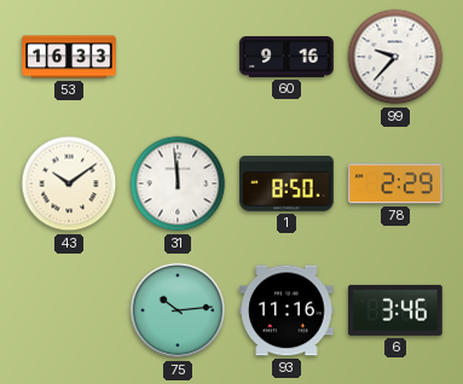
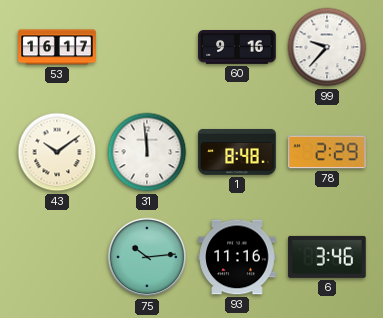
53: 16:33 -> 16:17 (57, 47)
1: 8:50 -> 8:48 (237, 152)
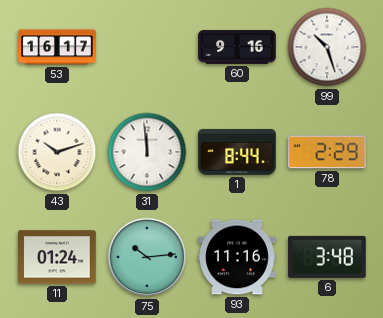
99: 9:37 -> 10:27 (327, 47)
43: 10:09 -> 10:12 (57, 152)
1: 8:48 -> 8:44 (237, 152)
11: none -> 01:24 (57, 257)
6: 3:46 -> 3:48 (327, 257)
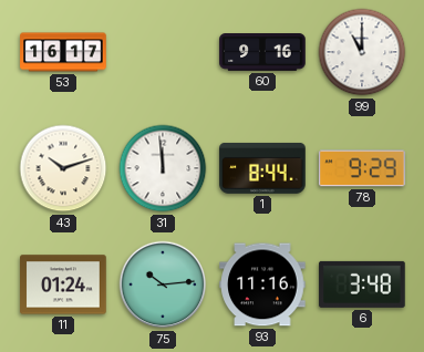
99: 10:27 -> 11:00 (362, 52)
78: 2:29 -> 9:29 (362, 168)
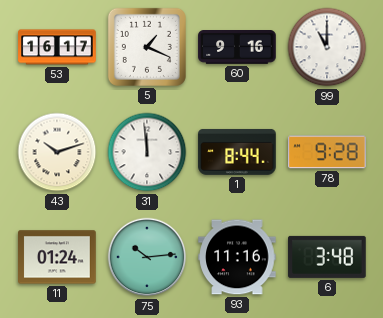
5: none -> 1:19 (147, 47)
78: 9:29 -> 9:28 (327, 152)
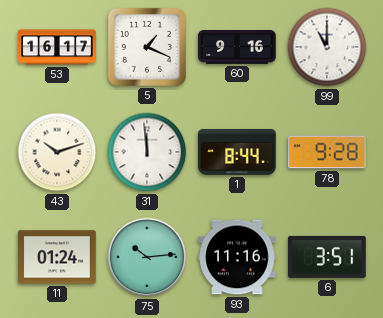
6: 3:48 -> 3:51 (327, 257)
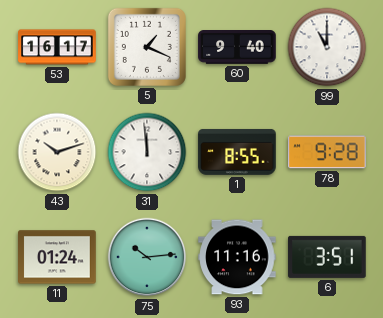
60: 9:16 -> 9:40 (237, 48)
1: 8:44 -> 8:55 (237, 152)
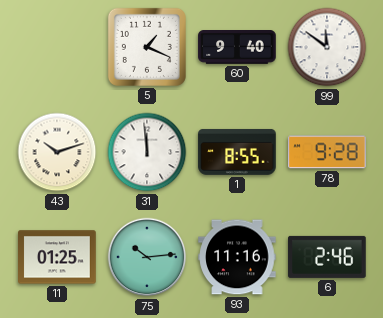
53: 16:17 -> none (57, 47)
99: 11:00 -> 11:51 (327, 47)
11: 01:24 -> 01:25 (57, 257)
6: 3:51 -> 2:46 (327, 257)
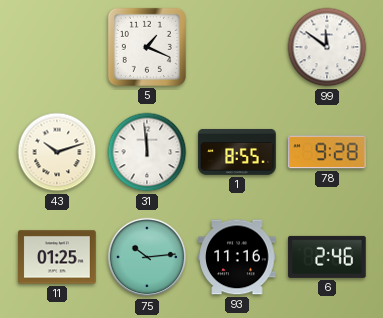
60: 9:40 -> none (237, 48)
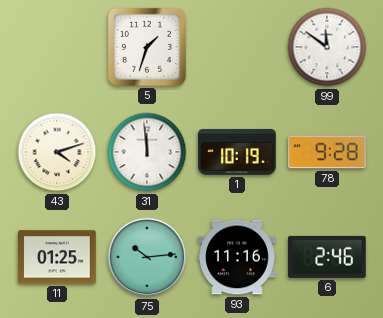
5: 1:19 -> 1:33 (147, 47)
43: 10:12 -> 4:12 (57, 152)
1: 8:55 -> 10:19 (237, 152)
